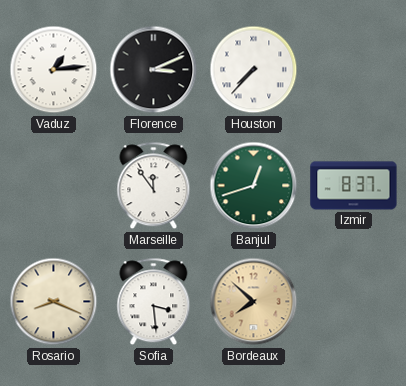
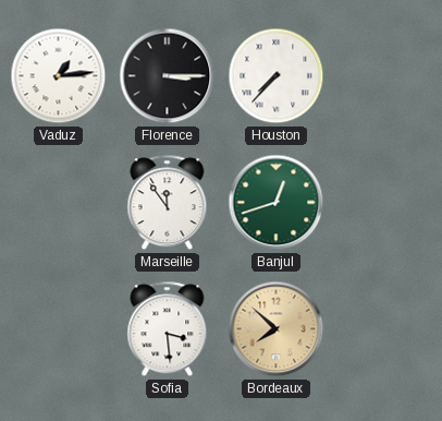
Florence: 3:11 -> 3:15 (168, 76)
Izmir: 8:37 -> none (354, 186)
Rosario: 8:19 -> none (54, 302)
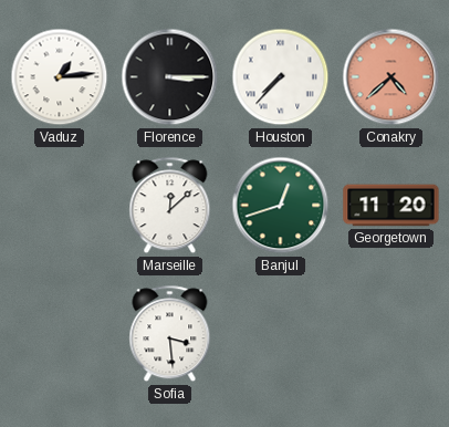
Conakry: none -> 4:38 (391, 77)
Marseille: 11:54 -> 12:08 (170, 206)
Georgetown: none -> 11:20 (391, 206)
Bordeaux: 7:52 -> none (277, 329)
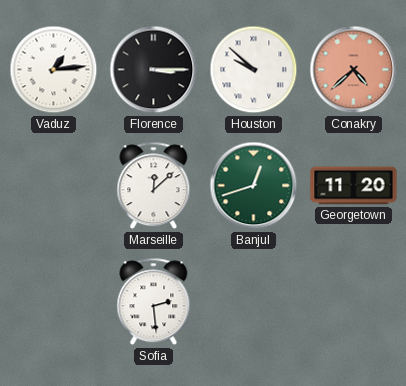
Houston: 7:37 -> 9:52 (254, 70)
Sofia: 3:29 -> 2:29 (154, 302)
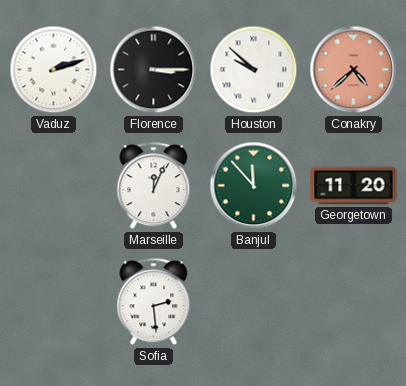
Vaduz: 1:14 -> 2:12 (54, 70)
Marseille: 12:08 -> 12:04 (154, 186)
Banjul: 12:42 -> 11:53 (254, 186)
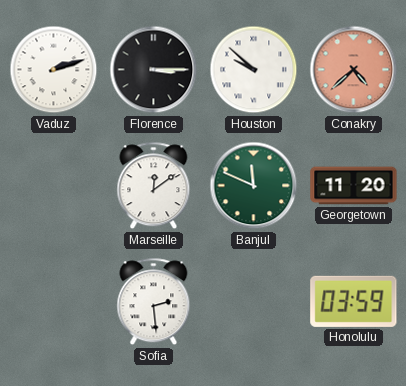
Marseille: 12:04 -> 12:09 (154, 186)
Banjul: 11:53 -> 11:49 (254, 186)
Honolulu: none -> 03:59 (354, 301)
